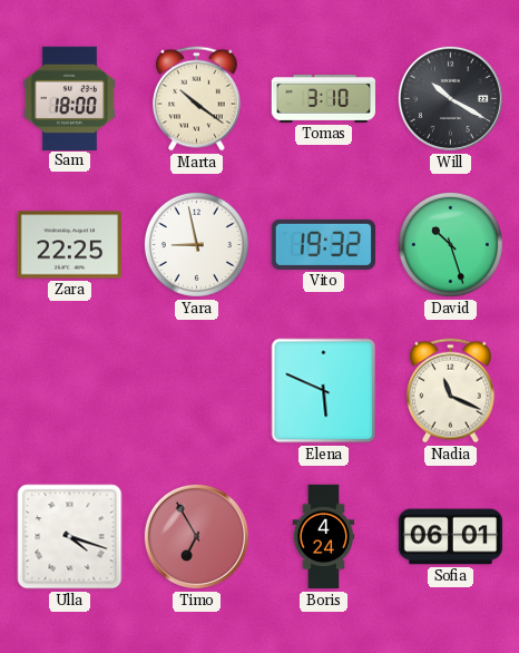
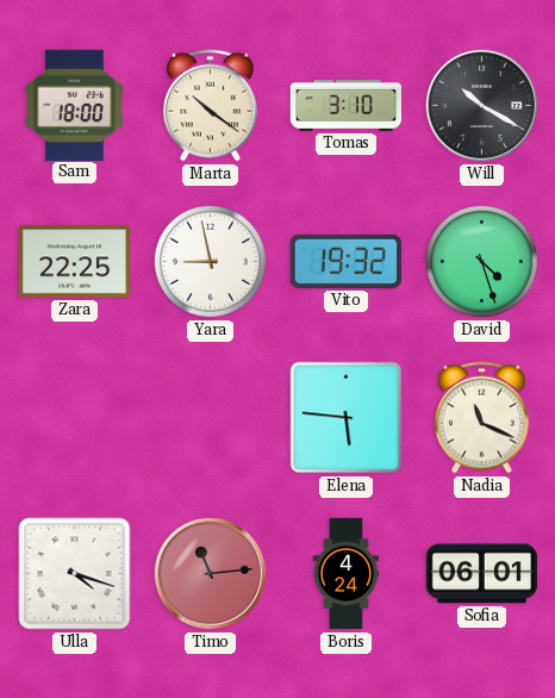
David: 10:27 -> 4:27 (481, 261)
Elena: 5:49 -> 5:46 (347, 418)
Timo: 6:55 -> 11:14 (210, 573)
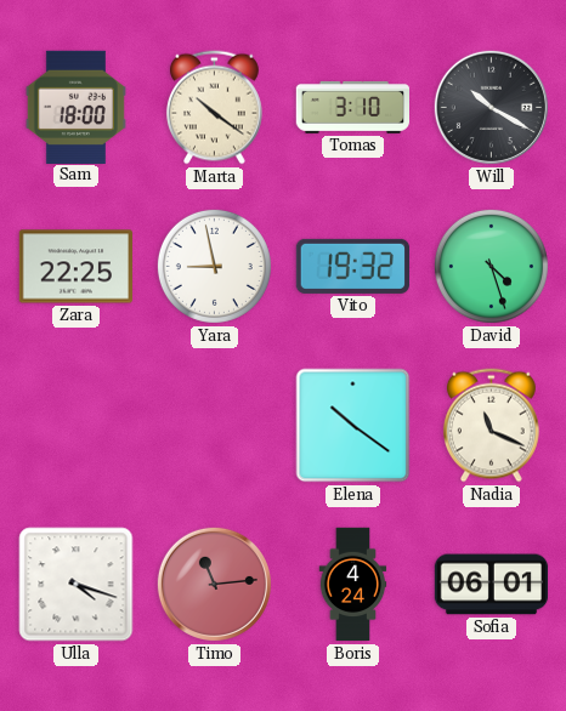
Elena: 5:46 -> 10:21 (353, 426)
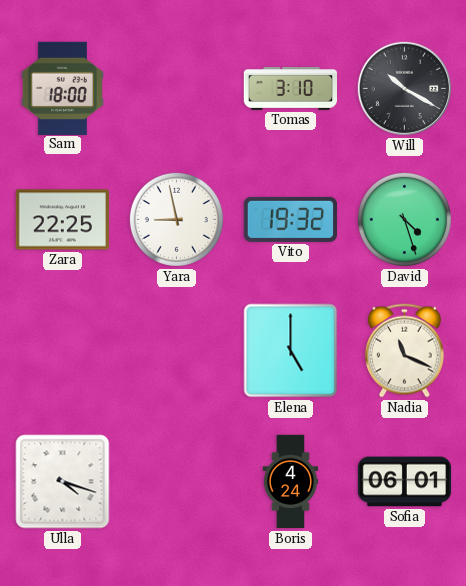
Marta: 10:21 -> none (214, 108)
Elena: 10:21 -> 5:00 (291, 351)
Timo: 11:14 -> none (214, 584)
